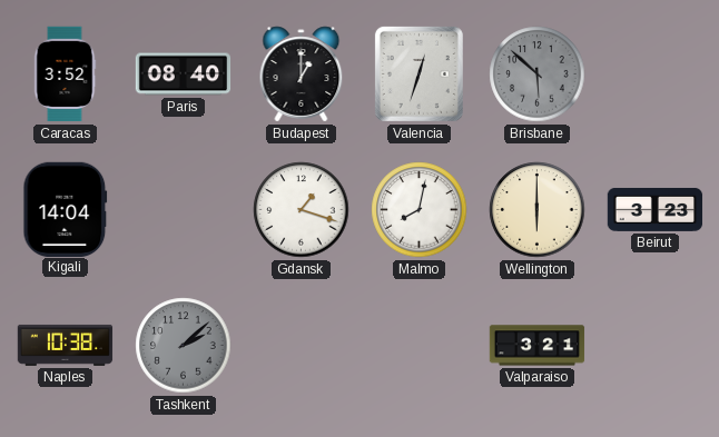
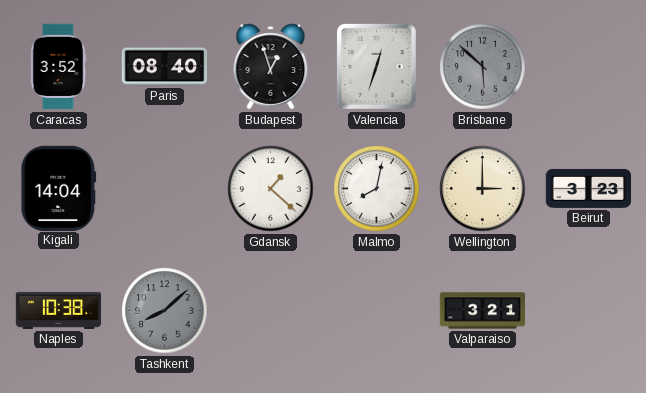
Budapest: 1:00 -> 12:57 (271, 67)
Gdansk: 1:18 -> 1:22 (271, 189)
Wellington: 6:00 -> 3:00 (483, 189)
Tashkent: 2:08 -> 8:08 (165, 311)
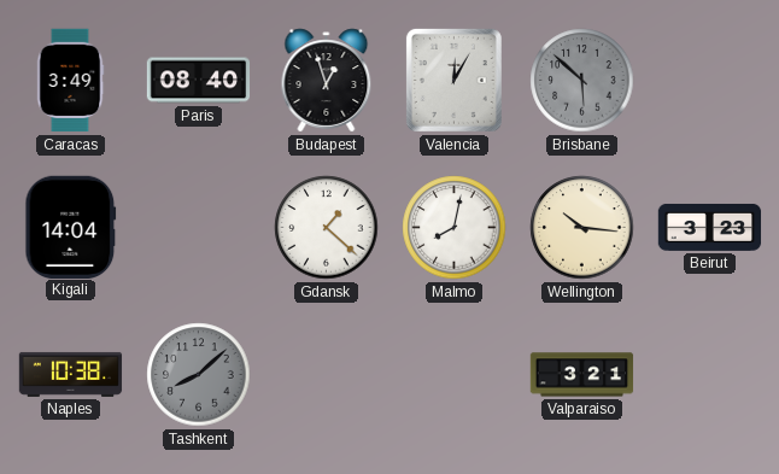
Caracas: 3:52 -> 3:49 (70, 81)
Valencia: 12:33 -> 12:05 (453, 80)
Wellington: 3:00 -> 10:16 (582, 228)
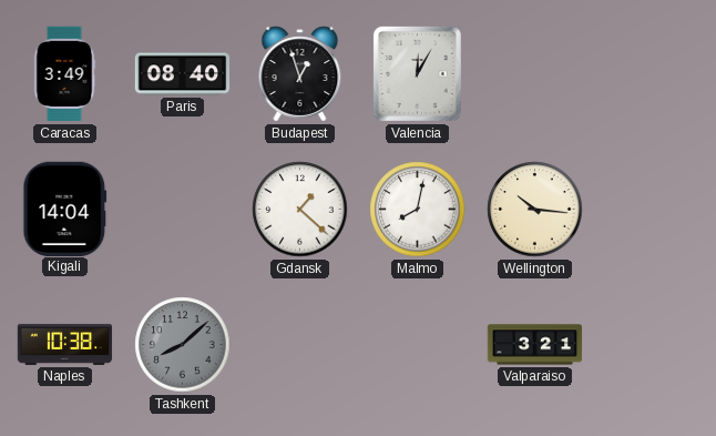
Brisbane: 5:52 -> none (582, 81)
Beirut: 3:23 -> none (710, 227)
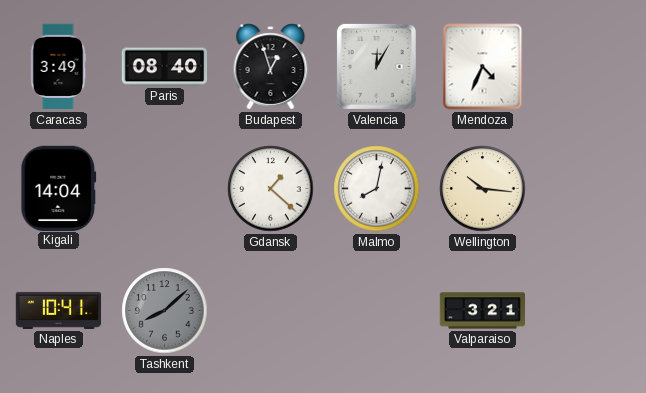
Mendoza: none -> 4:34 (483, 67)
Naples: 10:38 -> 10:41 (59, 310)
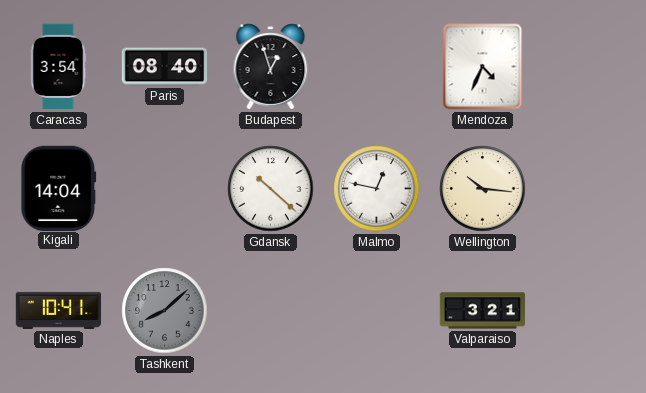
Caracas: 3:49 -> 3:54 (58, 67)
Valencia: 12:05 -> none (376, 66)
Gdansk: 1:22 -> 10:22 (271, 189)
Malmo: 8:02 -> 12:47 (377, 189)
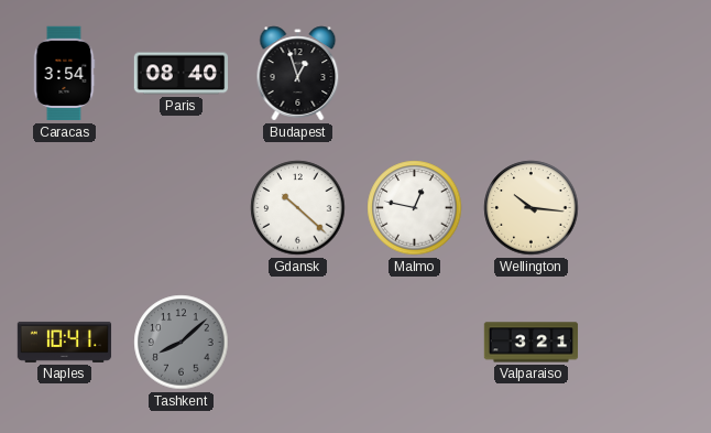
Mendoza: 4:34 -> none (483, 67)
Kigali: 14:04 -> none (59, 188)
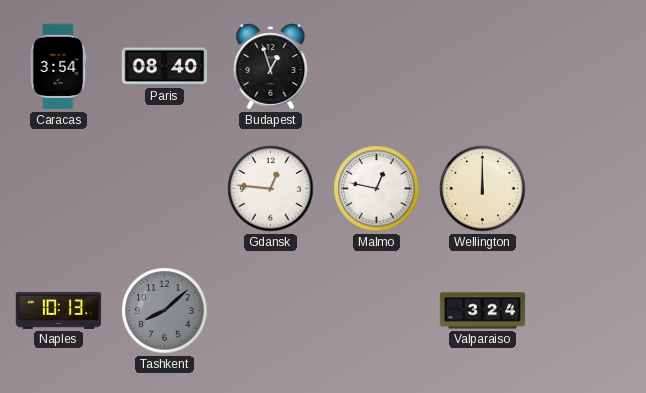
Gdansk: 10:22 -> 12:46 (271, 189)
Wellington: 10:16 -> 12:00 (483, 189)
Naples: 10:41 -> 10:13 (59, 310)
Valparaiso: 3:21 -> 3:24 (483, 311)
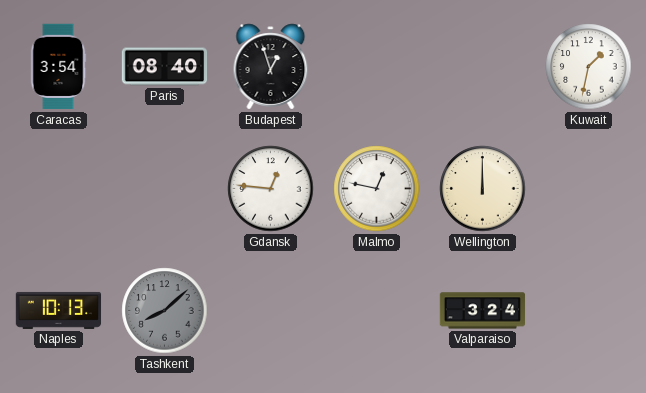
Kuwait: none -> 1:32 (589, 67)
